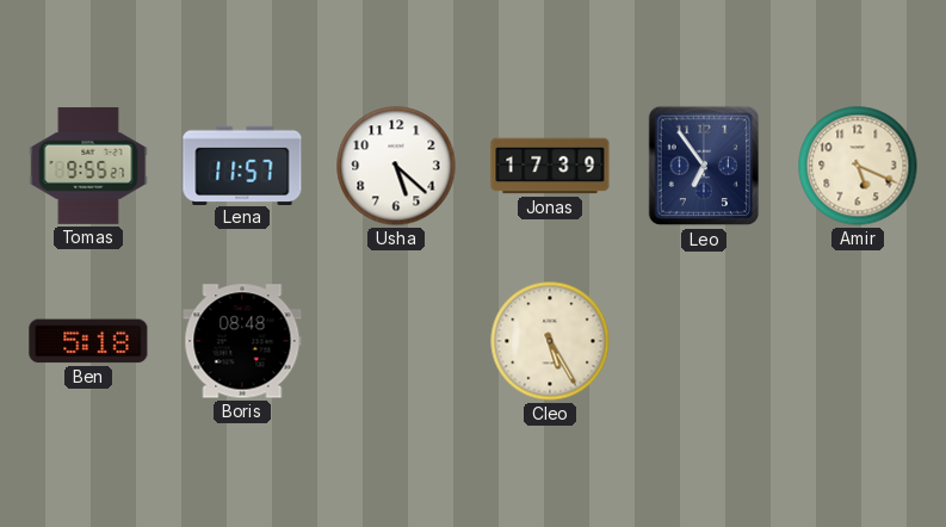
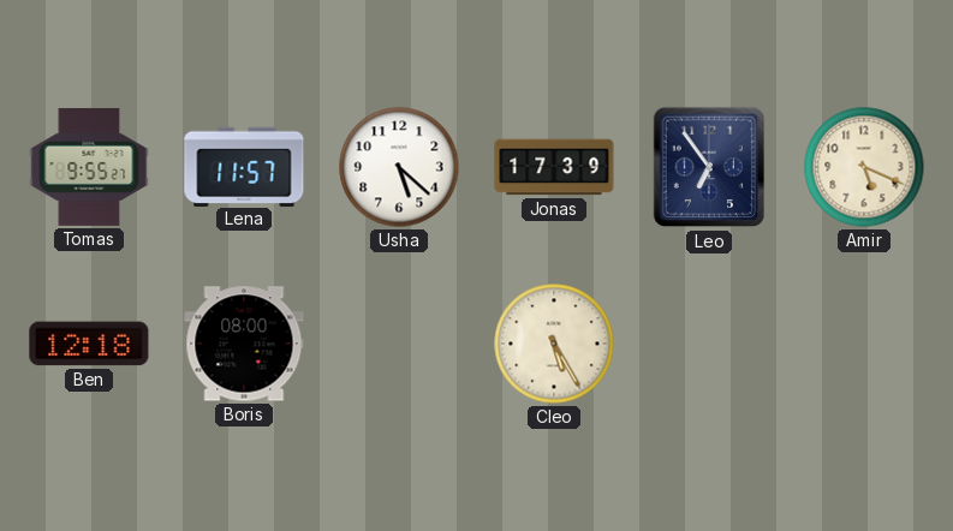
Ben: 5:18 -> 12:18 (89, 344)
Boris: 08:48 -> 08:00 (244, 344)
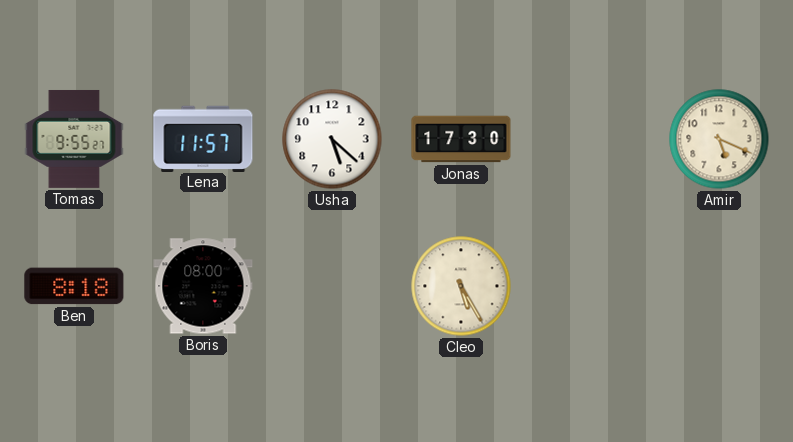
Jonas: 17:39 -> 17:30 (461, 139)
Leo: 6:54 -> none (709, 167)
Ben: 12:18 -> 8:18 (74, 286)
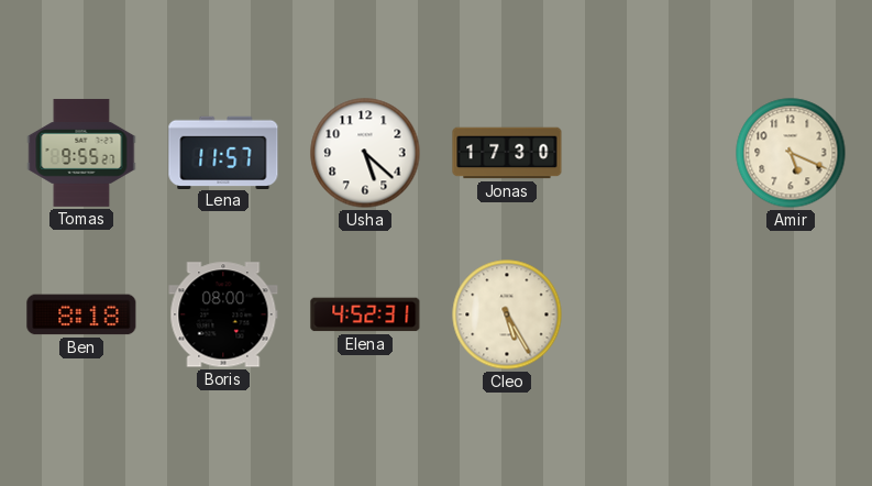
Elena: none -> 4:52 (365, 314)
